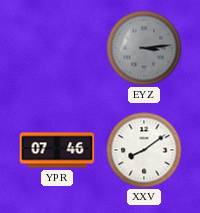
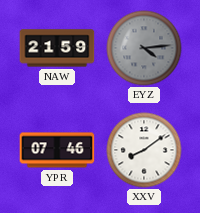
NAW: none -> 21:59 (57, 48)
EYZ: 3:14 -> 4:14 (144, 48)
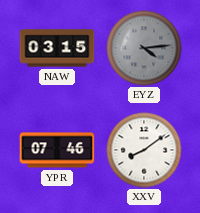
NAW: 21:59 -> 03:15 (57, 48)
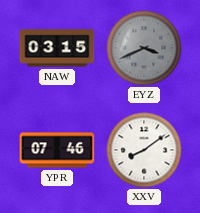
EYZ: 4:14 -> 3:41 (144, 48)
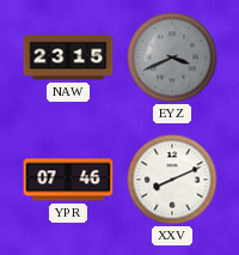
NAW: 03:15 -> 23:15 (68, 57)
XXV: 8:09 -> 8:11 (172, 180)
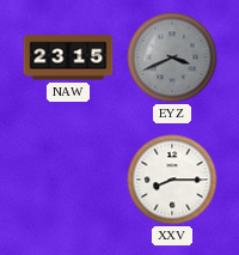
YPR: 07:46 -> none (68, 180)
XXV: 8:11 -> 8:15 (172, 180)
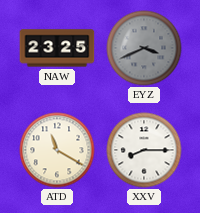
NAW: 23:15 -> 23:25 (57, 48)
ATD: none -> 11:20 (57, 150)
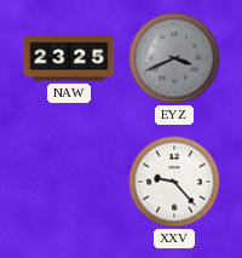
ATD: 11:20 -> none (57, 150)
XXV: 8:15 -> 9:23 (174, 182)
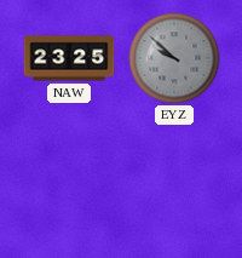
EYZ: 3:41 -> 9:52 (174, 58)
XXV: 9:23 -> none (174, 182)
